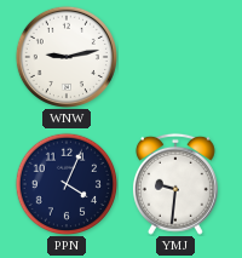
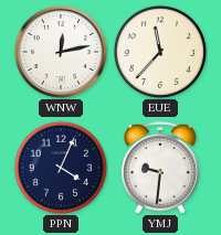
WNW: 9:13 -> 12:13 (61, 52)
EUE: none -> 11:37 (160, 52)
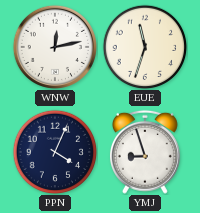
EUE: 11:37 -> 11:33 (145, 47)
YMJ: 9:31 -> 8:57 (145, 152)
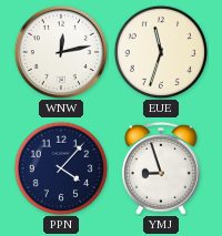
PPN: 4:04 -> 4:07 (61, 168)
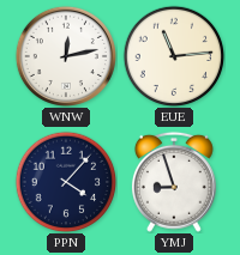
EUE: 11:33 -> 11:14 (174, 56)
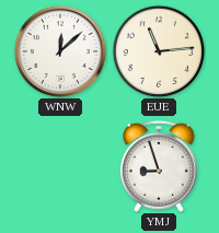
WNW: 12:13 -> 12:08 (60, 51)
PPN: 4:07 -> none (66, 182)
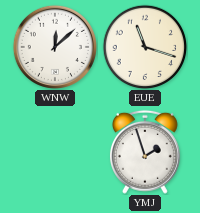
EUE: 11:14 -> 11:18 (145, 47)
YMJ: 8:57 -> 1:57 (145, 152)
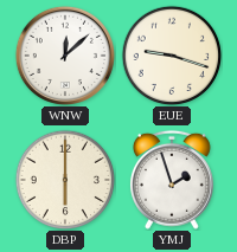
EUE: 11:18 -> 9:18 (172, 56)
DBP: none -> 6:00 (65, 180)
